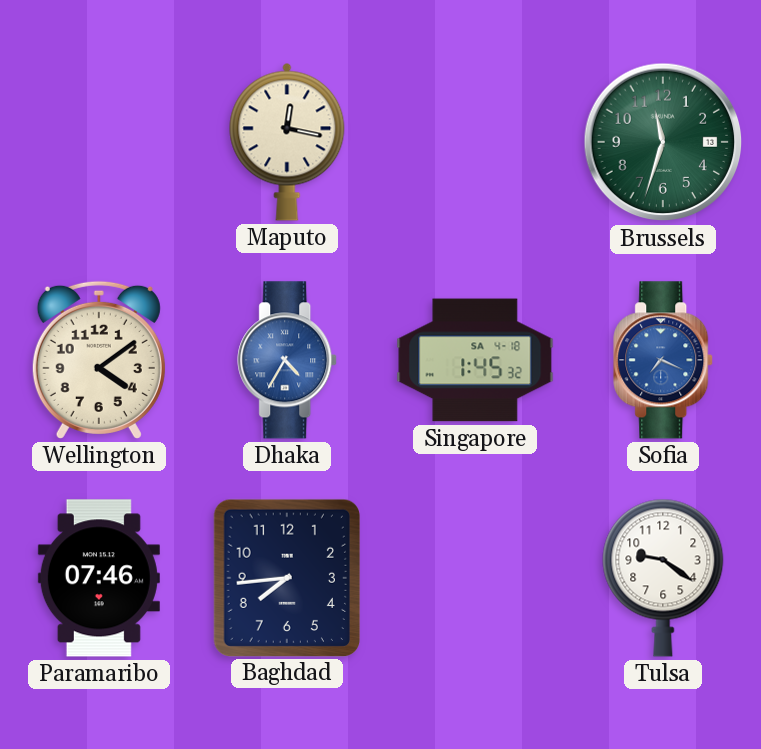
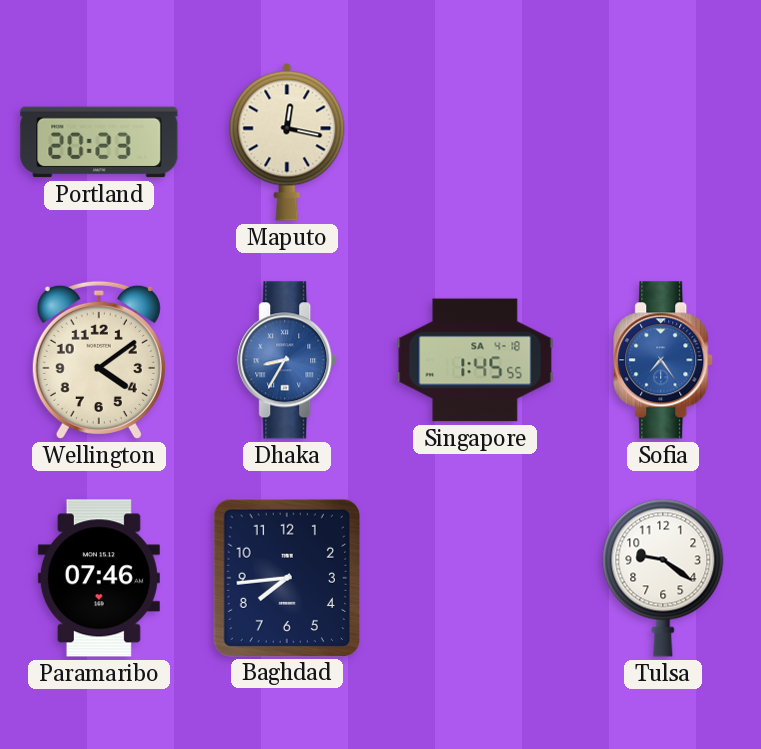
Portland: none -> 20:23 (99, 142)
Brussels: 11:33 -> none (663, 142)
Dhaka: 4:35 -> 8:35 (288, 360)
Singapore: 1:45:32 -> 1:45:55 (475, 360)
Sofia: 7:19 -> 7:24 (664, 360)
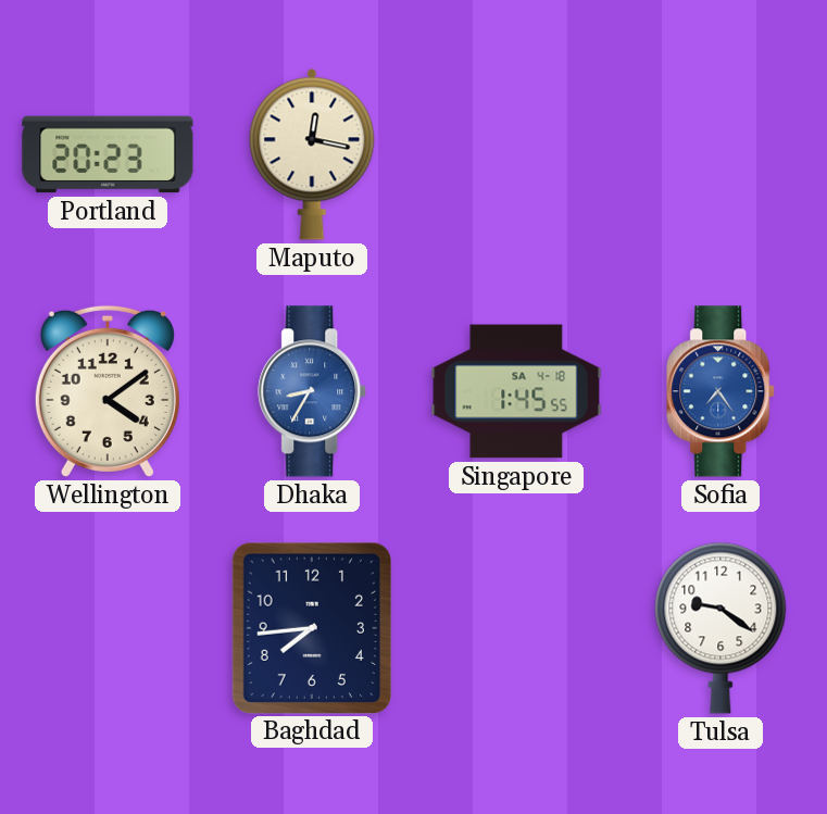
Paramaribo: 07:46 -> none (99, 578)
